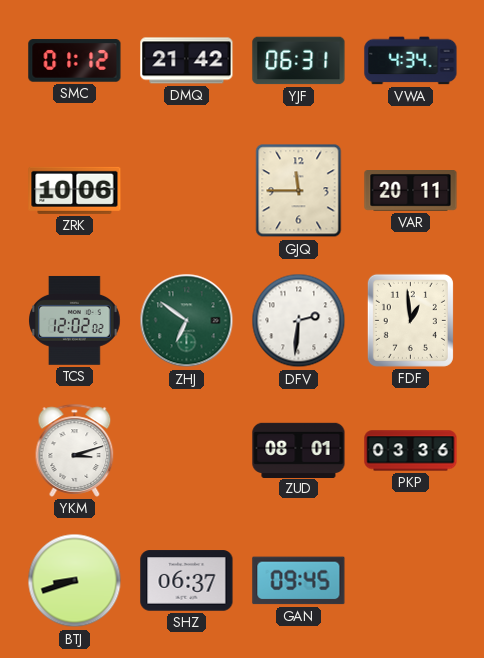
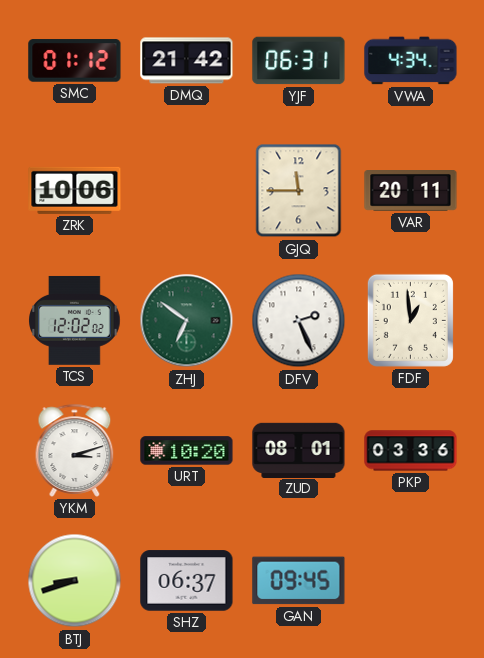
DFV: 2:31 -> 2:26 (299, 321)
URT: none -> 10:20 (187, 451)
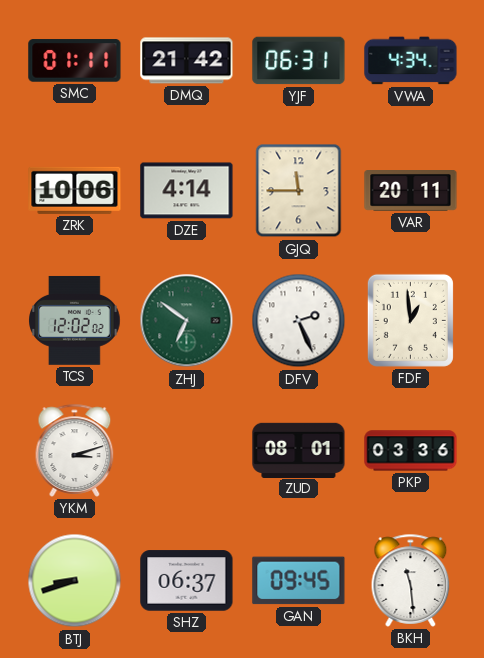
SMC: 01:12 -> 01:11 (75, 61)
DZE: none -> 4:14 (187, 191)
URT: 10:20 -> none (187, 451)
BKH: none -> 11:29 (411, 580)
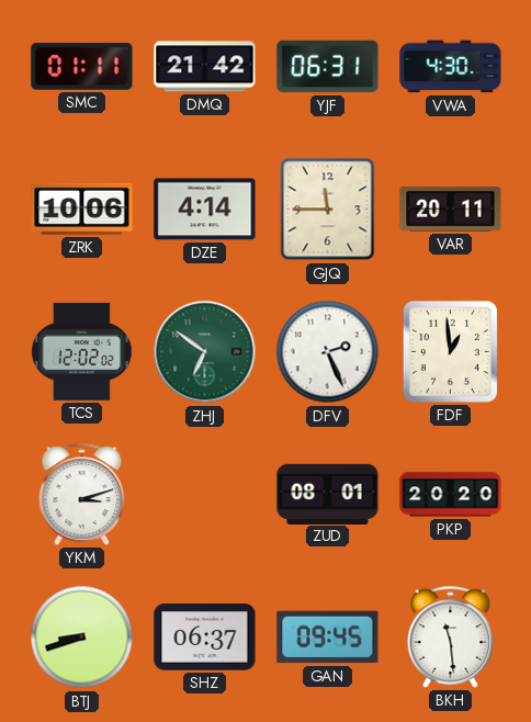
VWA: 4:34 -> 4:30 (451, 67)
PKP: 03:36 -> 20:20 (451, 495)
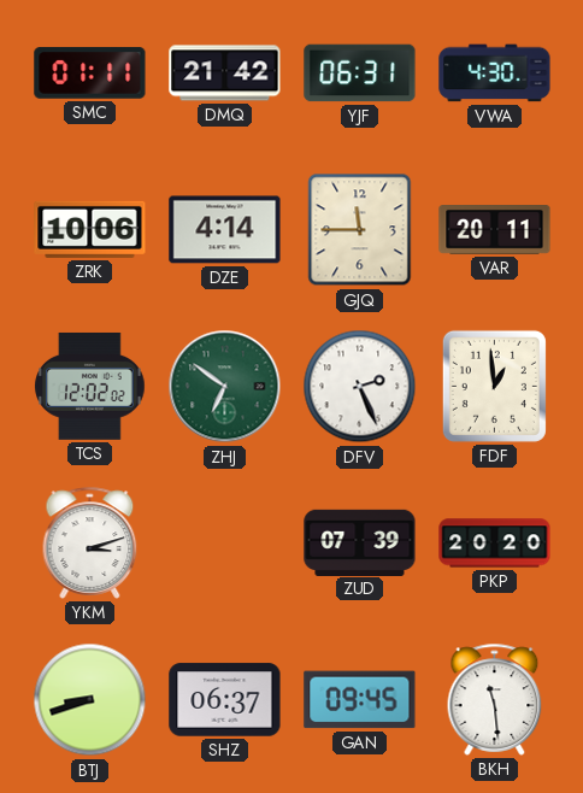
ZUD: 08:01 -> 07:39 (360, 542)
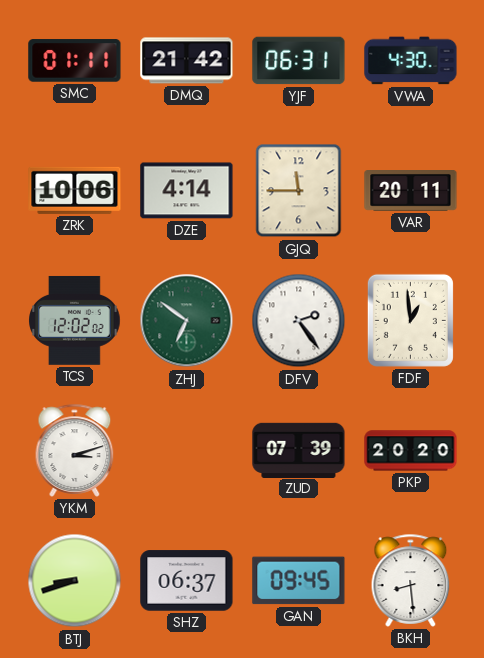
DFV: 2:26 -> 2:24 (299, 321)
BKH: 11:29 -> 8:29 (411, 580)
